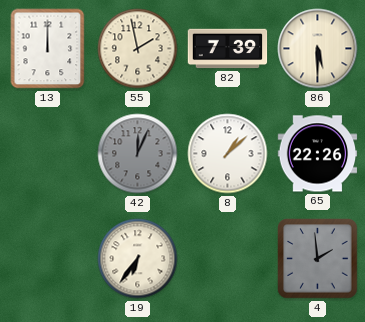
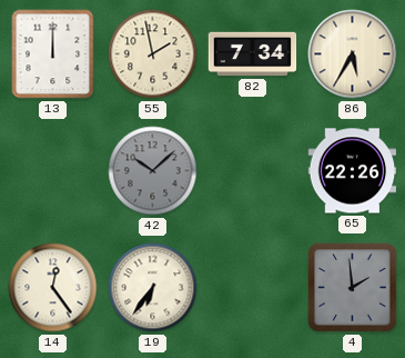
82: 7:39 -> 7:34 (253, 54)
86: 5:30 -> 5:35 (353, 54)
42: 12:04 -> 10:08 (153, 171)
8: 1:08 -> none (228, 154)
14: none -> 12:24 (53, 288)
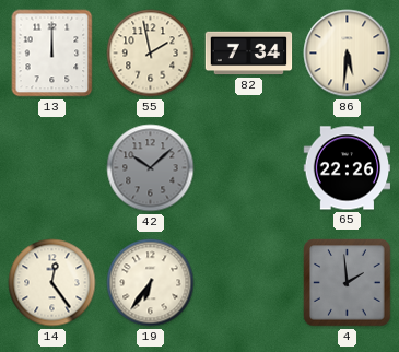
86: 5:35 -> 5:31 (348, 54)
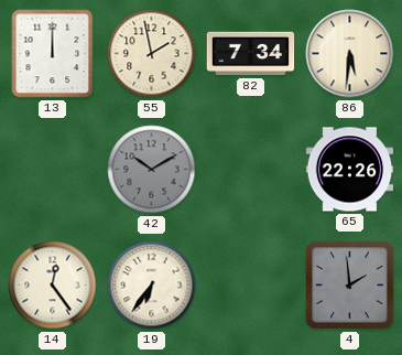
42: 10:08 -> 10:10 (152, 170)
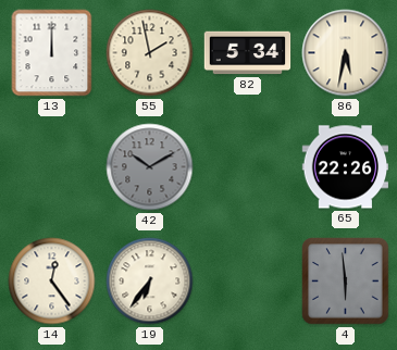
82: 7:34 -> 5:34 (248, 53)
86: 5:31 -> 5:32 (346, 53)
4: 1:59 -> 5:59 (346, 282)
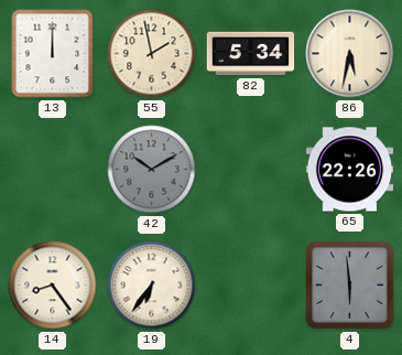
14: 12:24 -> 8:24 (53, 286)
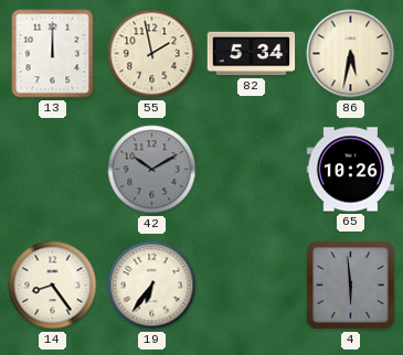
65: 22:26 -> 10:26 (351, 170)
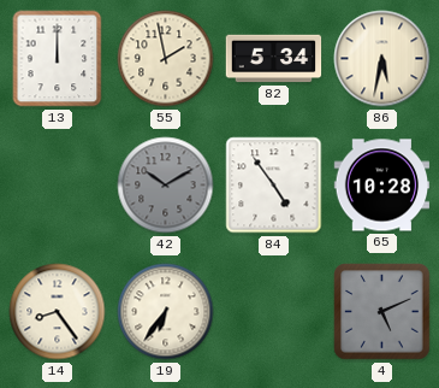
84: none -> 4:54 (274, 186)
65: 10:26 -> 10:28 (382, 186)
4: 5:59 -> 5:11 (382, 312)
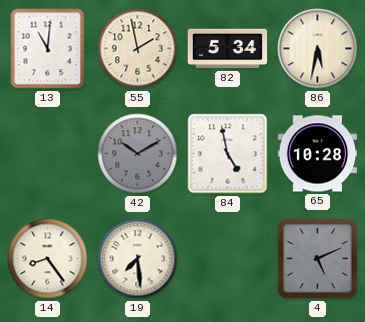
13: 12:00 -> 11:01 (48, 49)
84: 4:54 -> 4:58 (228, 154)
19: 6:36 -> 7:29 (138, 259)
